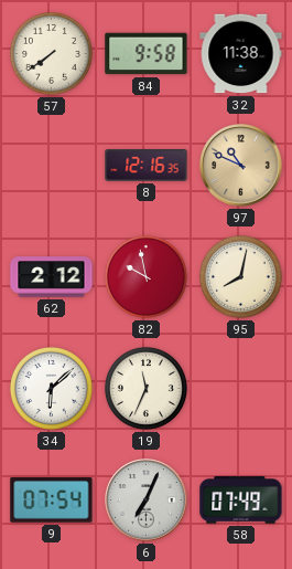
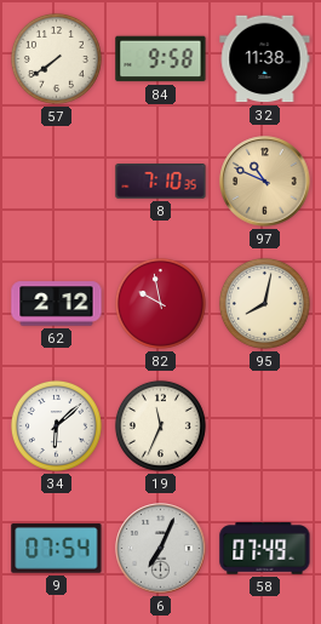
8: 12:16 -> 7:10 (161, 182)
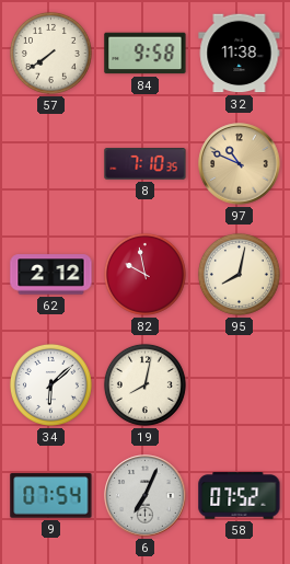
19: 11:34 -> 8:02 (144, 384)
58: 07:49 -> 07:52 (240, 496)
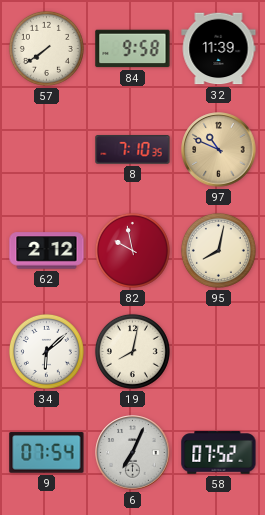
32: 11:38 -> 11:39 (219, 49)
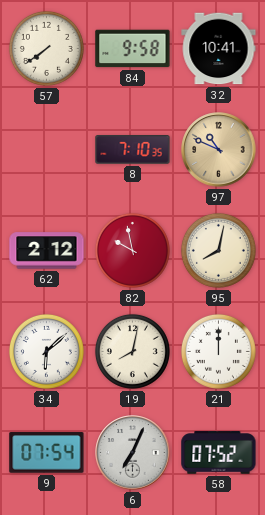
32: 11:39 -> 10:41 (219, 49)
21: none -> 12:00 (218, 351)
